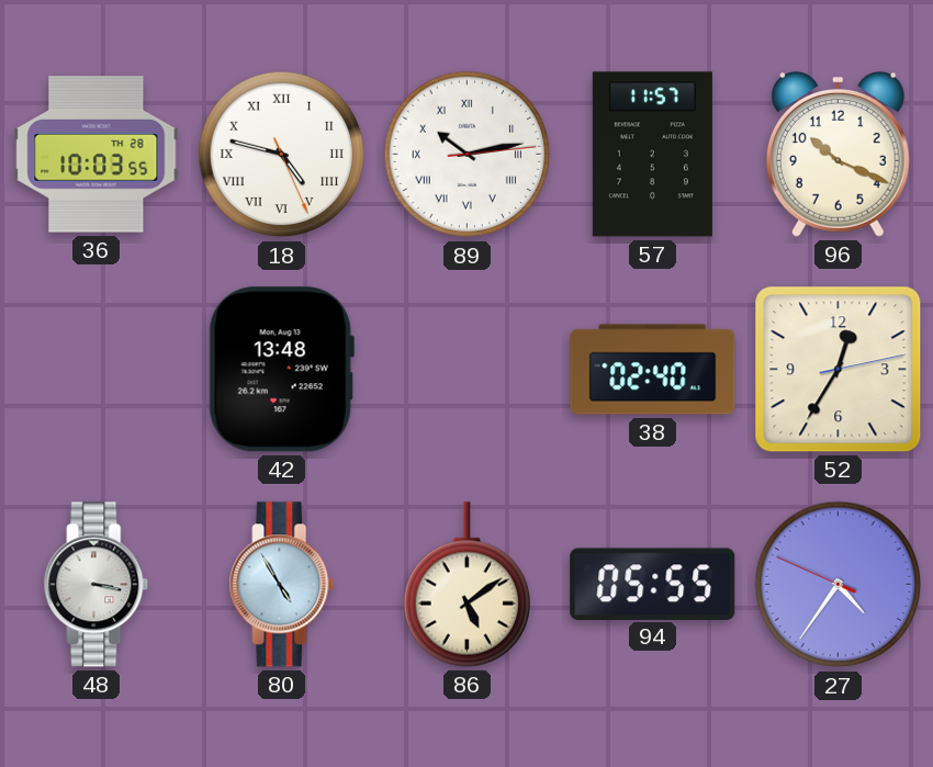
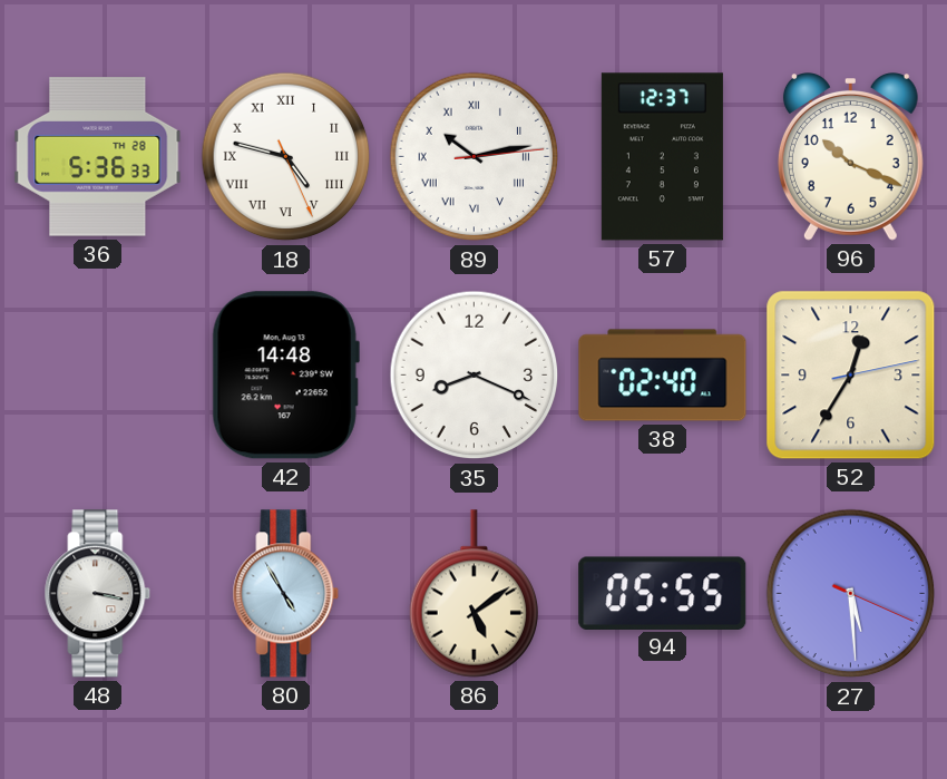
36: 10:03 -> 5:36 (98, 157)
57: 11:57 -> 12:37 (662, 157)
42: 13:48 -> 14:48 (285, 376)
35: none -> 8:19 (475, 376)
27: 4:35 -> 5:29 (851, 594)
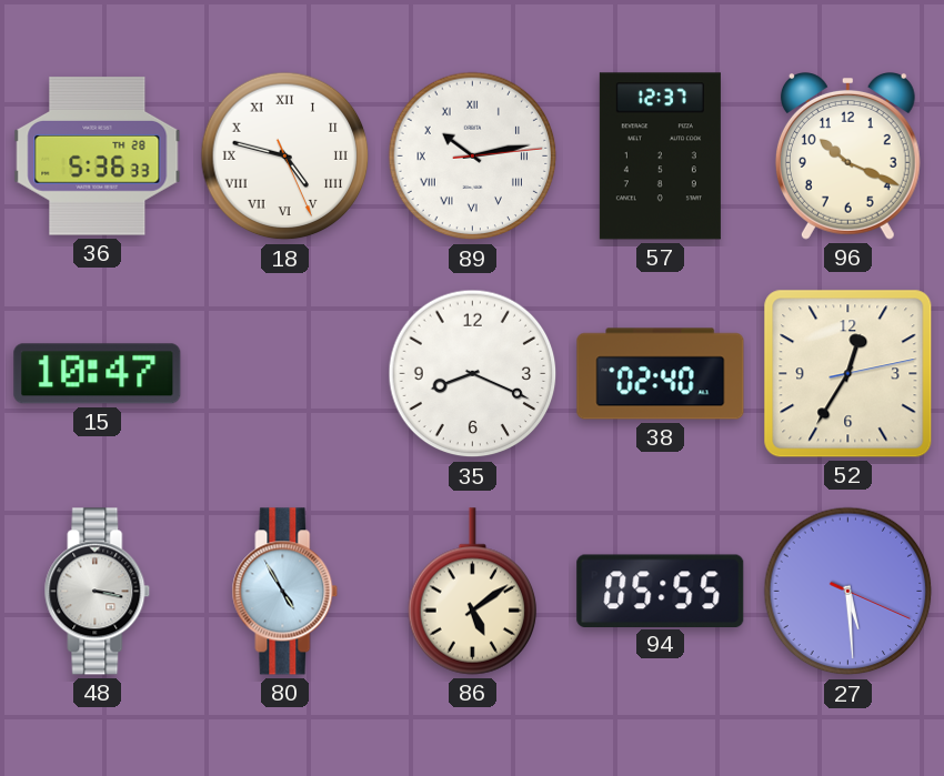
15: none -> 10:47 (98, 374)
42: 14:48 -> none (285, 376)
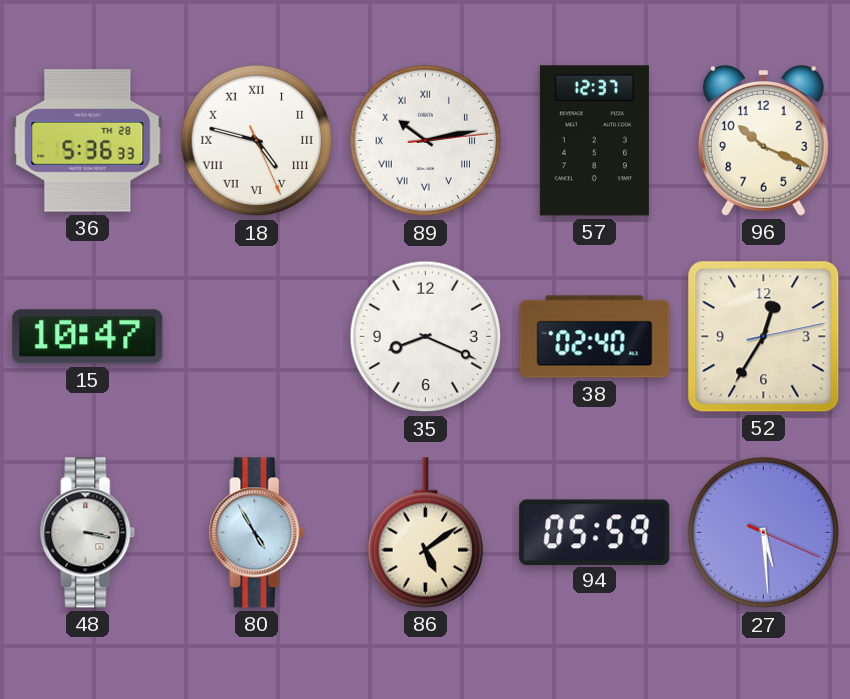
94: 05:55 -> 05:59 (595, 532)
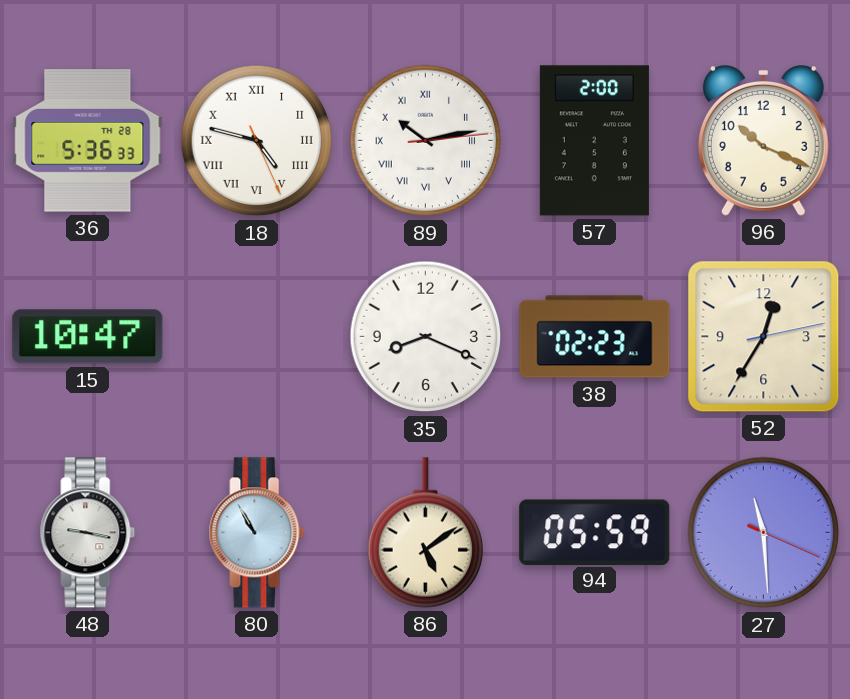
57: 12:37 -> 2:00 (594, 141)
38: 02:40 -> 02:23 (595, 337)
48: 3:17 -> 9:17 (88, 533)
80: 4:55 -> 10:55 (257, 533)
27: 5:29 -> 11:29 (764, 533)
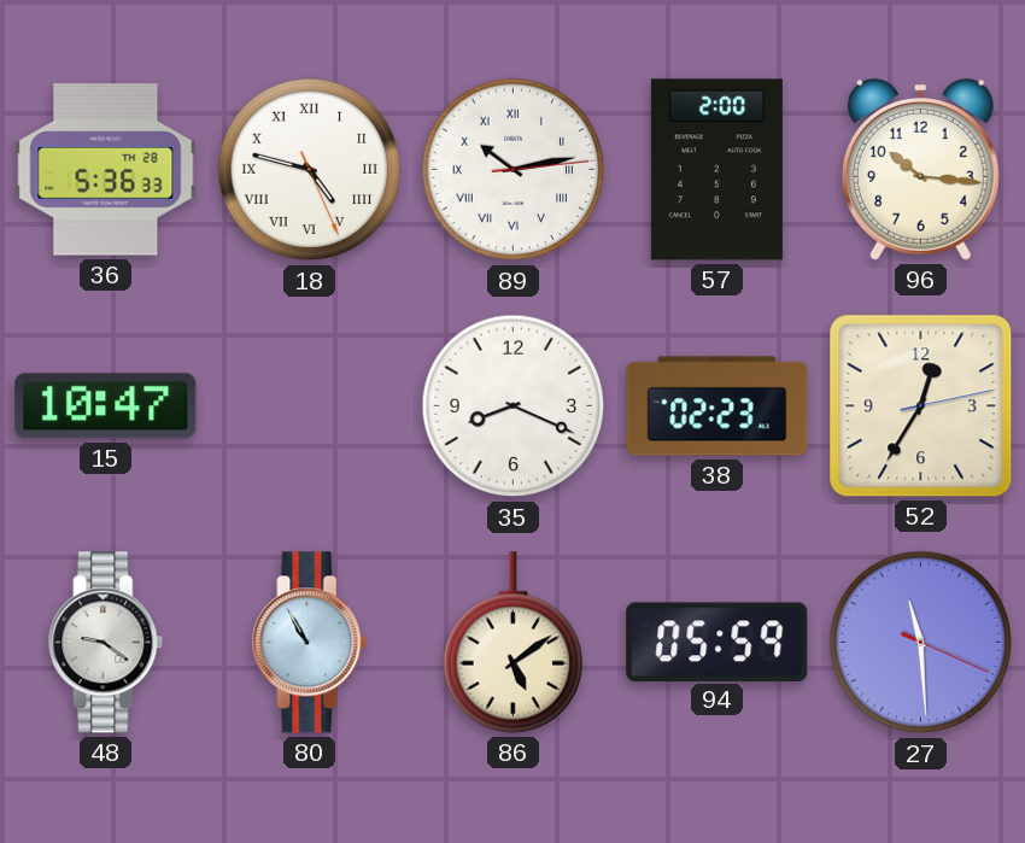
96: 10:19 -> 10:16 (920, 170)
48: 9:17 -> 9:21 (106, 643)
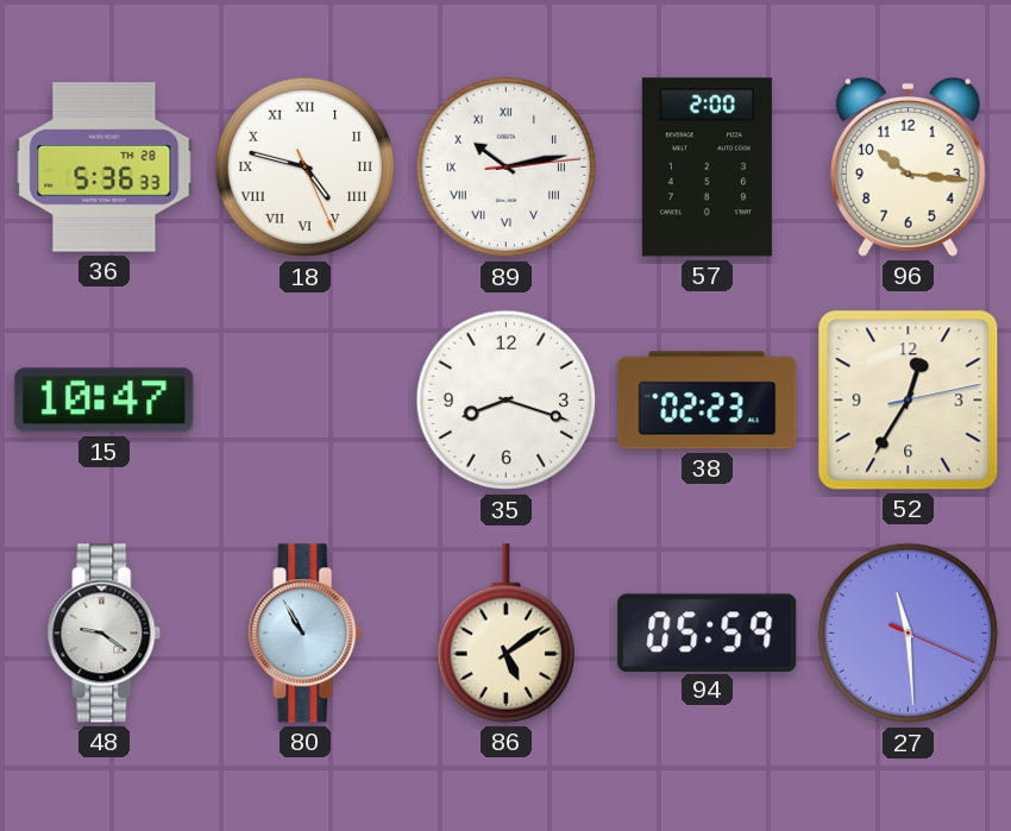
35: 8:19 -> 8:18 (507, 401)
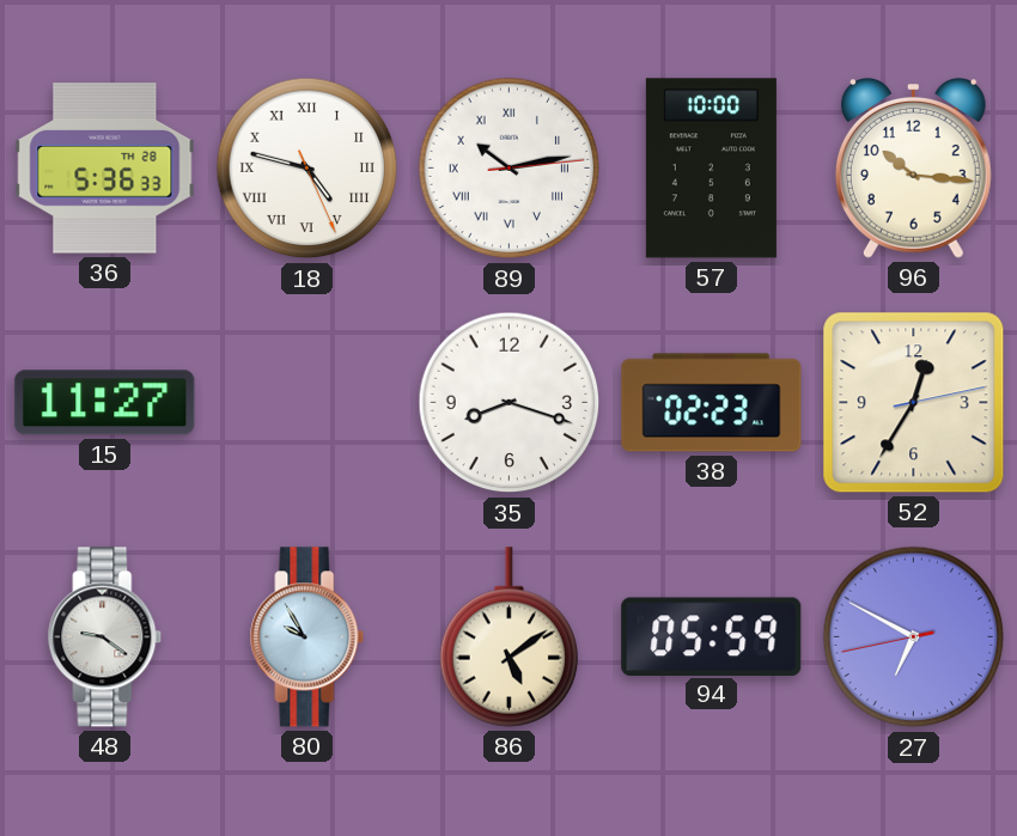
57: 2:00 -> 10:00 (711, 169)
15: 10:47 -> 11:27 (105, 403)
80: 10:55 -> 9:55 (307, 637)
27: 11:29 -> 6:49 (914, 637)
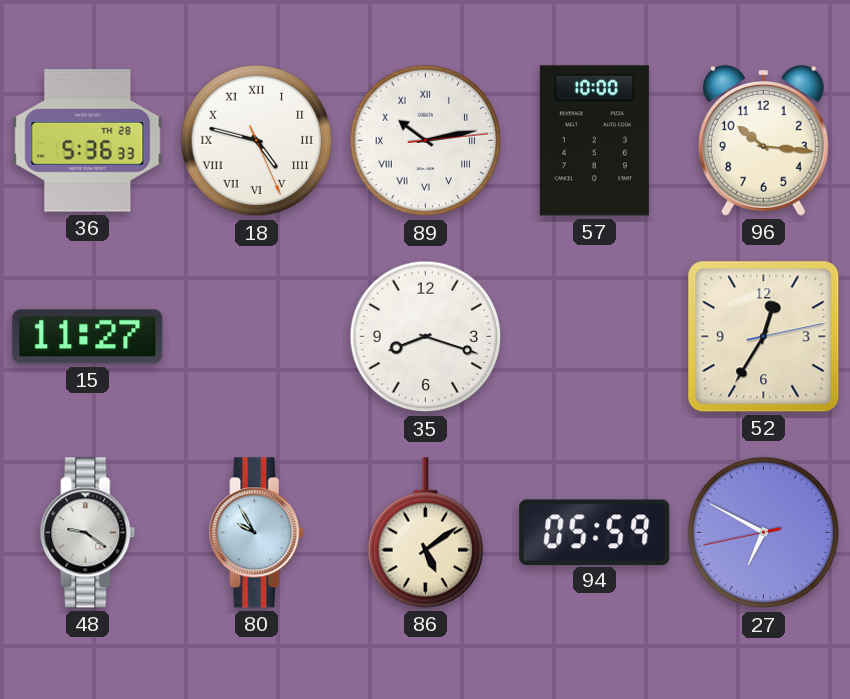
38: 02:23 -> none (712, 403)
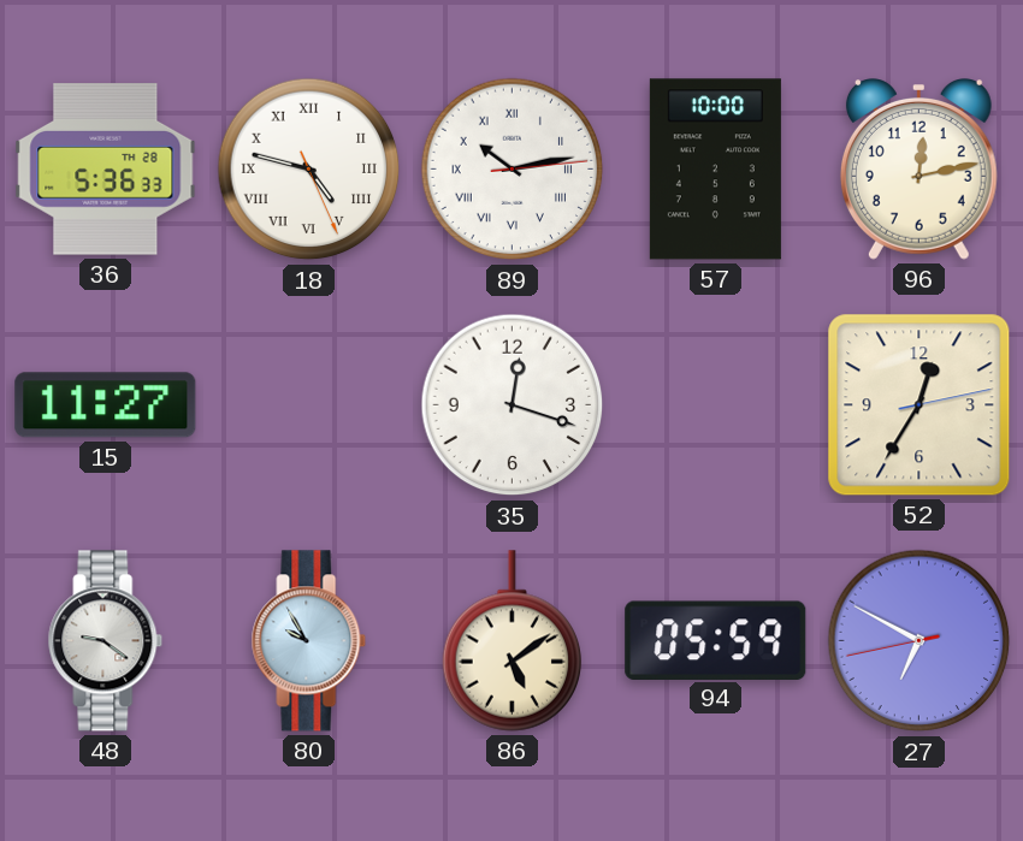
96: 10:16 -> 12:13 (918, 170)
35: 8:18 -> 12:18 (513, 405)
